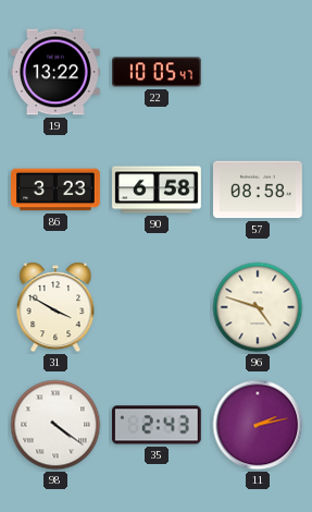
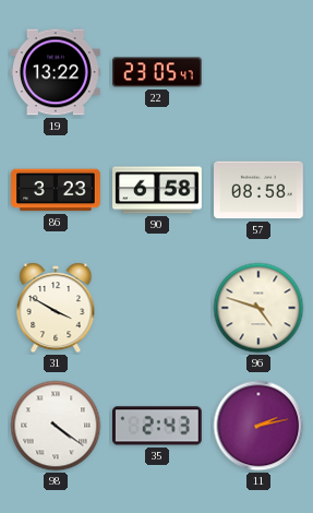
22: 10:05 -> 23:05 (158, 72)
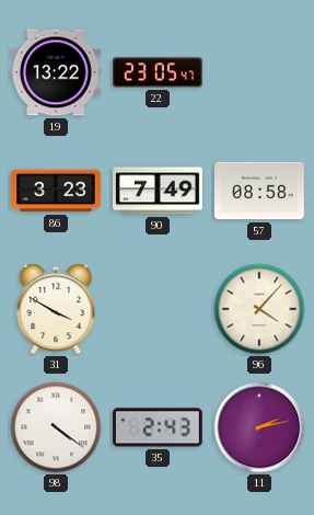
90: 6:58 -> 7:49 (158, 191)
96: 4:48 -> 4:07 (259, 309)
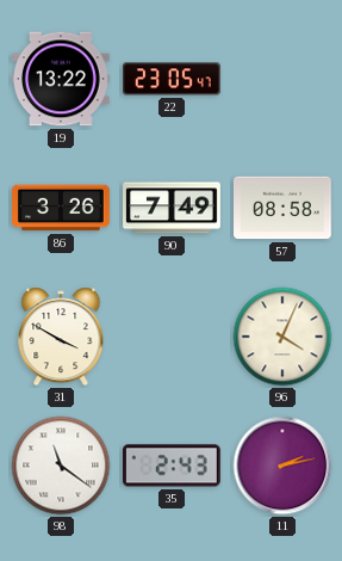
86: 3:23 -> 3:26 (61, 208)
96: 4:07 -> 4:04 (282, 337)
98: 4:21 -> 11:21 (61, 466)
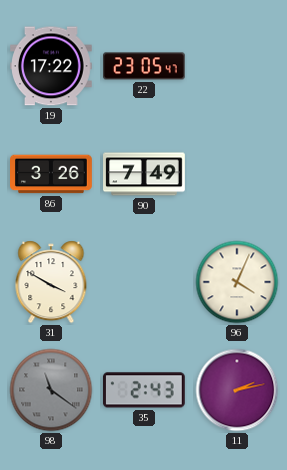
19: 13:22 -> 17:22 (52, 66)
57: 08:58 -> none (284, 208)
98 dial: white -> grey (51, 390)
